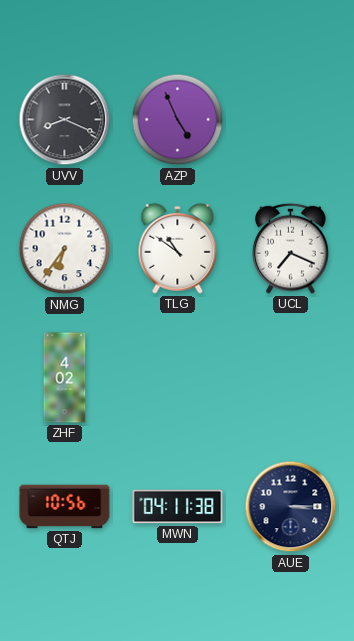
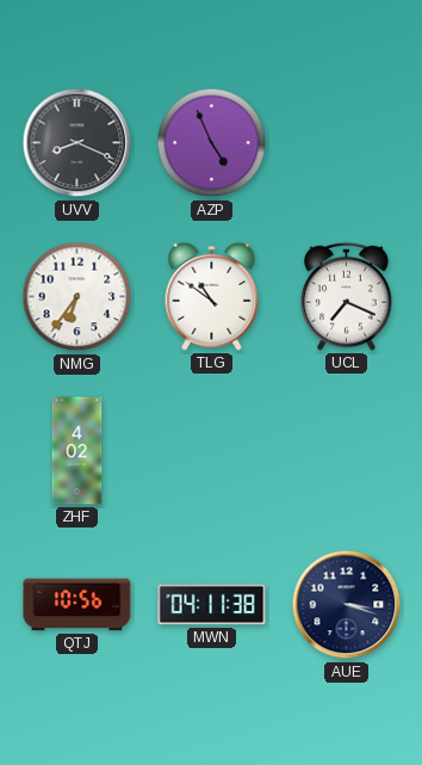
AUE: 3:15 -> 3:18 (347, 605)
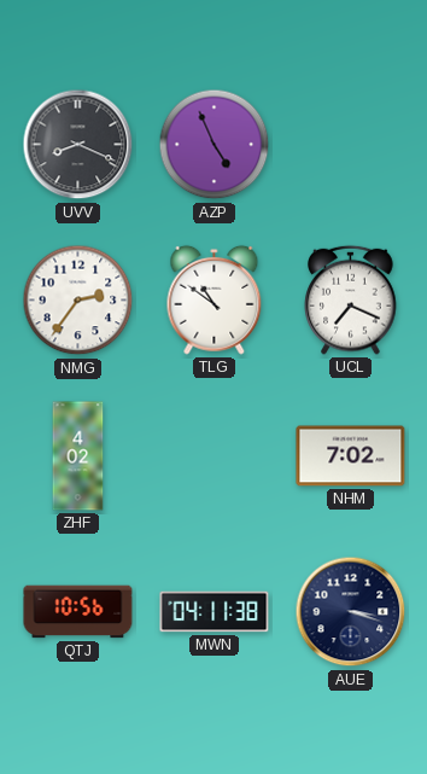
NMG: 6:36 -> 2:36 (78, 301)
NHM: none -> 7:02 (351, 456)
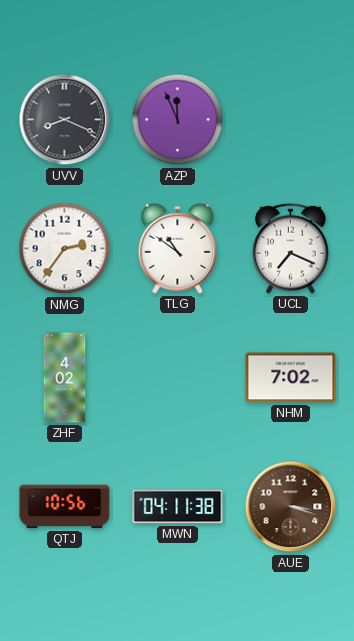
AZP: 4:56 -> 11:56 (178, 120)
AUE dial: navy -> brown (291, 507)
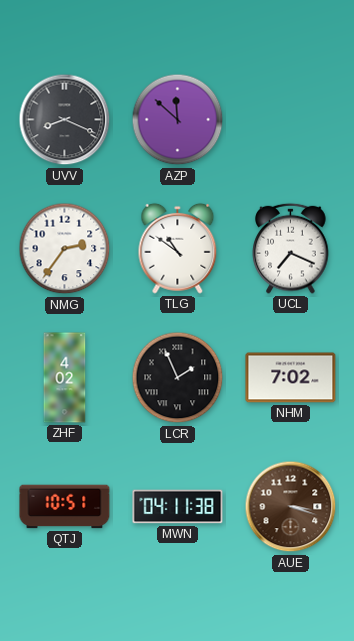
AZP: 11:56 -> 11:52 (178, 120)
LCR: none -> 1:56 (178, 378)
QTJ: 10:56 -> 10:51 (65, 507)
